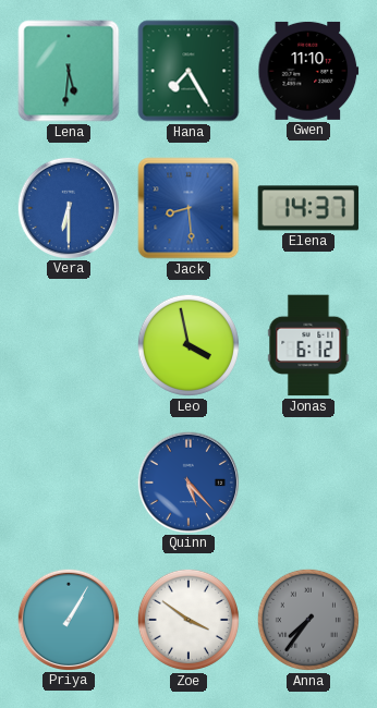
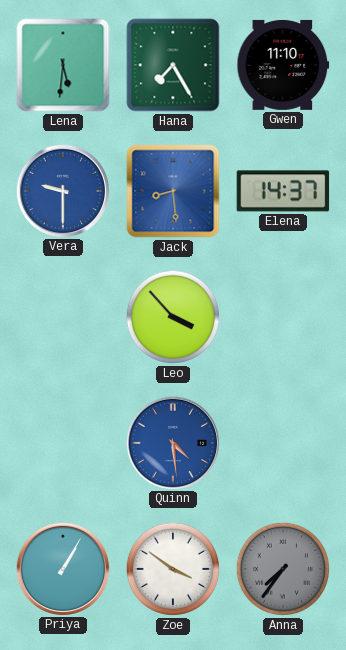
Vera: 6:30 -> 9:30 (62, 190)
Leo: 3:58 -> 3:53 (173, 317)
Jonas: 6:12 -> none (308, 345)
Quinn: 5:23 -> 4:29 (172, 442)
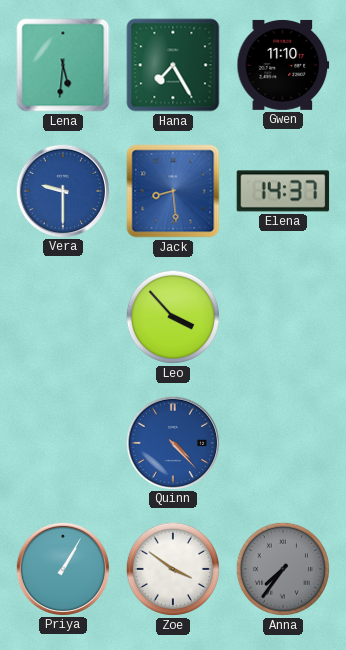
Quinn: 4:29 -> 4:23 (172, 442)
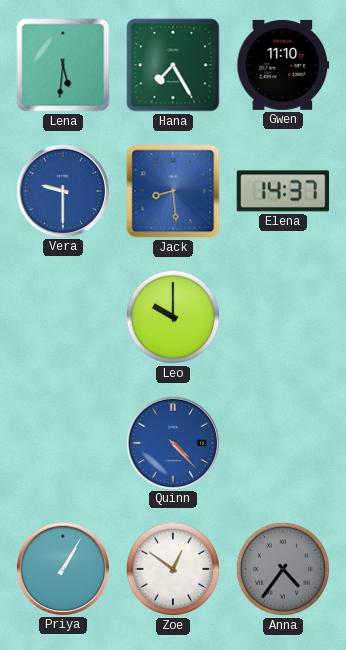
Leo: 3:53 -> 10:00 (173, 317)
Zoe: 3:51 -> 12:51 (173, 569)
Anna: 7:36 -> 4:36 (283, 569)
